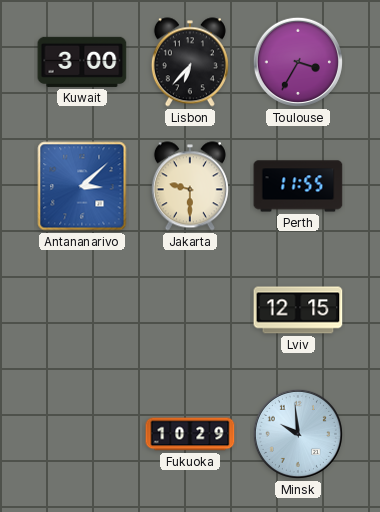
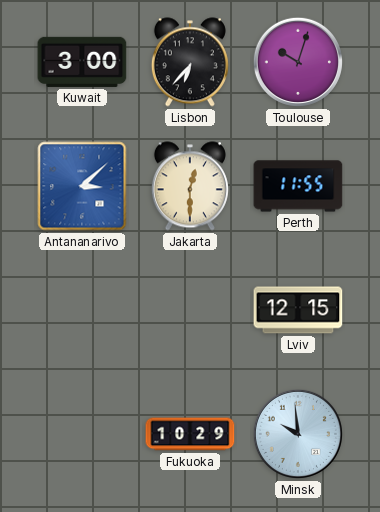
Toulouse: 3:35 -> 10:03 (298, 62)
Jakarta: 9:30 -> 12:30 (190, 186)
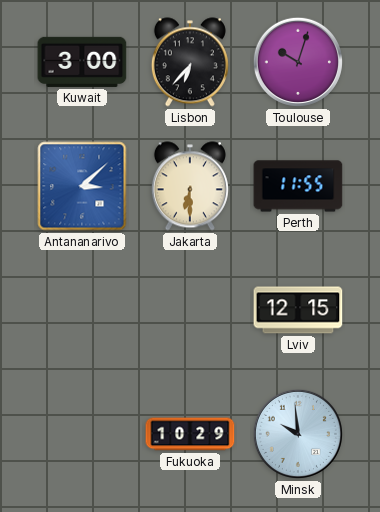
Jakarta: 12:30 -> 6:30 (190, 186)
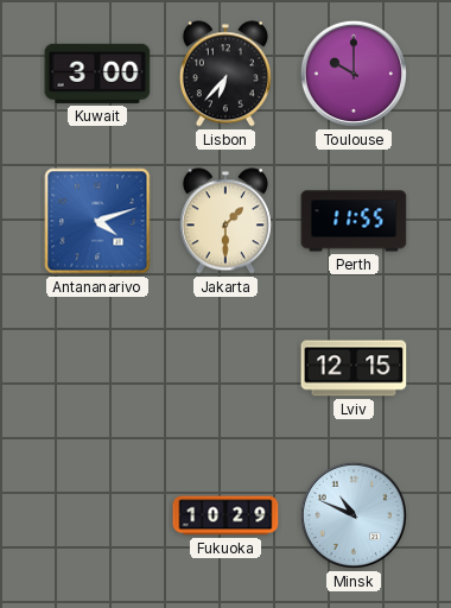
Toulouse: 10:03 -> 10:00 (354, 74)
Antananarivo: 3:08 -> 4:12 (97, 221)
Jakarta: 6:30 -> 1:30 (225, 221)
Minsk: 9:59 -> 10:49 (354, 515)
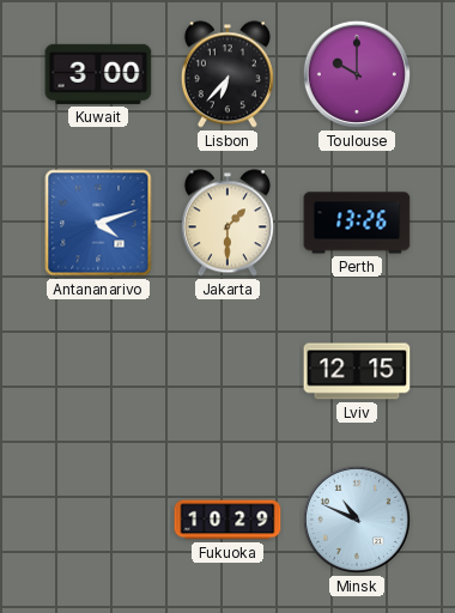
Perth: 11:55 -> 13:26 (357, 223)
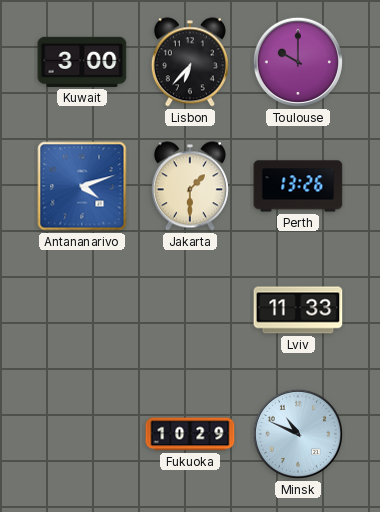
Lviv: 12:15 -> 11:33 (298, 310)
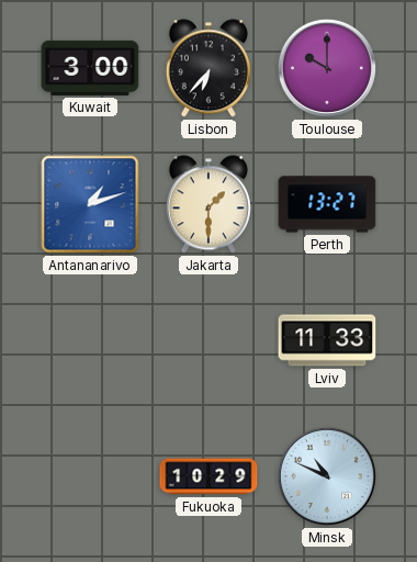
Antananarivo: 4:12 -> 1:12 (90, 204)
Perth: 13:26 -> 13:27 (327, 204)
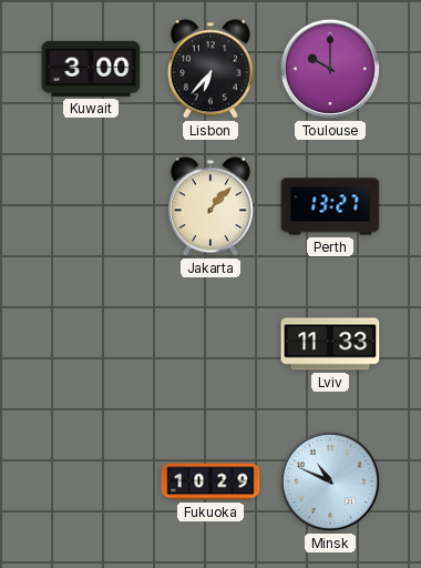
Antananarivo: 1:12 -> none (90, 204)
Jakarta: 1:30 -> 1:07 (210, 206)
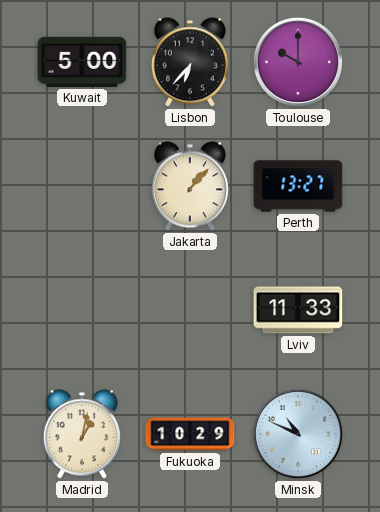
Kuwait: 3:00 -> 5:00 (82, 62)
Madrid: none -> 1:02 (82, 434)
